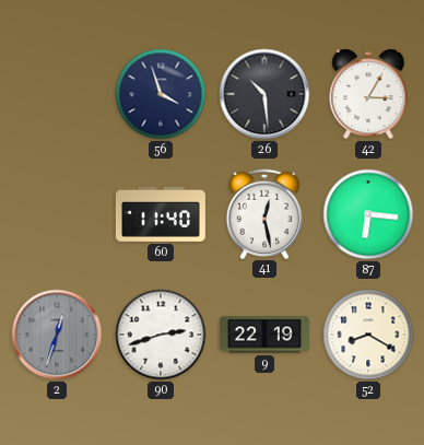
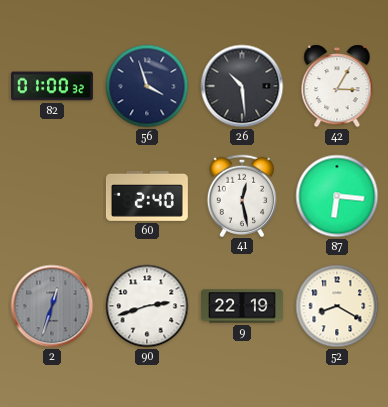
82: none -> 01:00 (52, 86)
60: 11:40 -> 2:40 (147, 196)
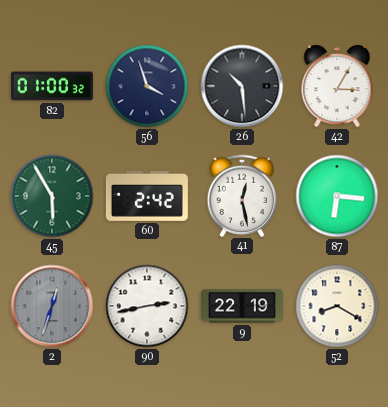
45: none -> 5:55 (52, 196)
60: 2:40 -> 2:42 (147, 196)
90: 2:42 -> 2:43 (147, 306)
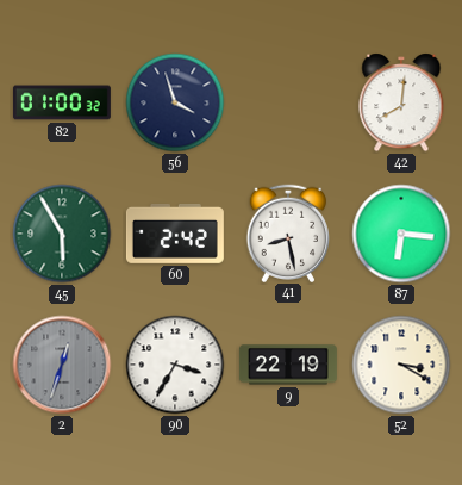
26: 10:29 -> none (242, 86)
42: 3:05 -> 8:01 (401, 102)
41: 12:28 -> 8:28 (288, 232)
90: 2:43 -> 3:35 (175, 365)
52: 8:20 -> 3:20 (401, 365)
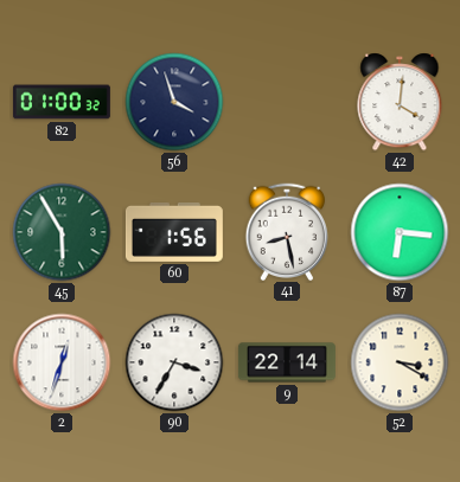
42: 8:01 -> 4:01 (400, 102)
60: 2:42 -> 1:56 (174, 232)
2 dial: grey -> white (62, 362)
9: 22:19 -> 22:14 (287, 362)
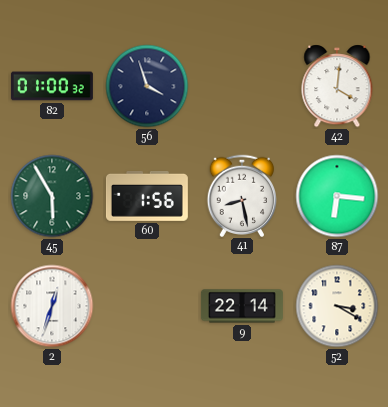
90: 3:35 -> none (174, 362)
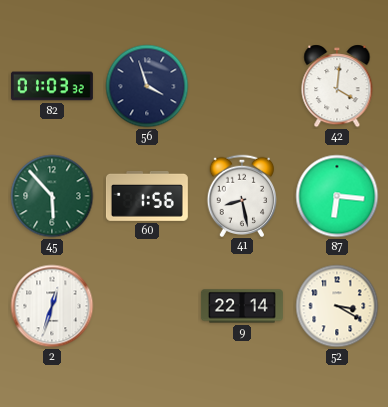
82: 01:00 -> 01:03 (52, 86)
45: 5:55 -> 5:53 (52, 196)
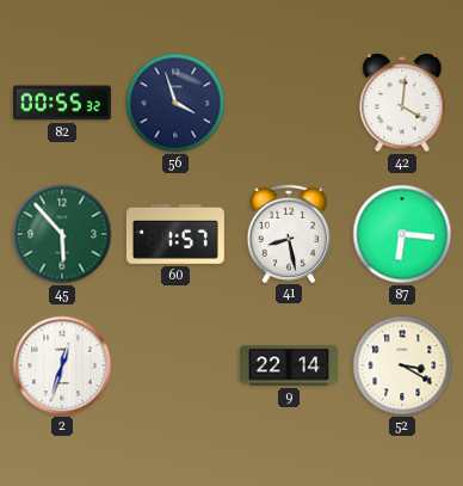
82: 01:03 -> 00:55 (62, 103)
60: 1:56 -> 1:57 (175, 234)
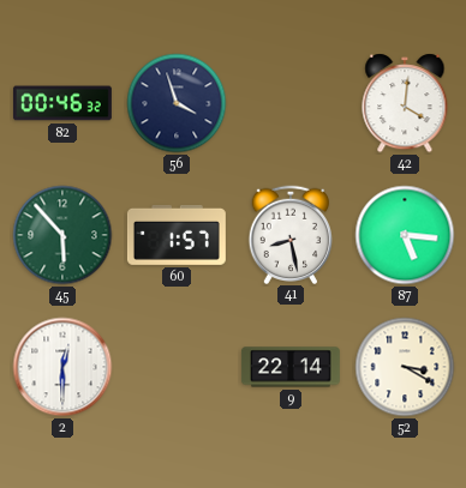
82: 00:55 -> 00:46 (62, 103)
87: 6:16 -> 5:16 (405, 235)
2: 12:33 -> 12:30 (62, 367)
